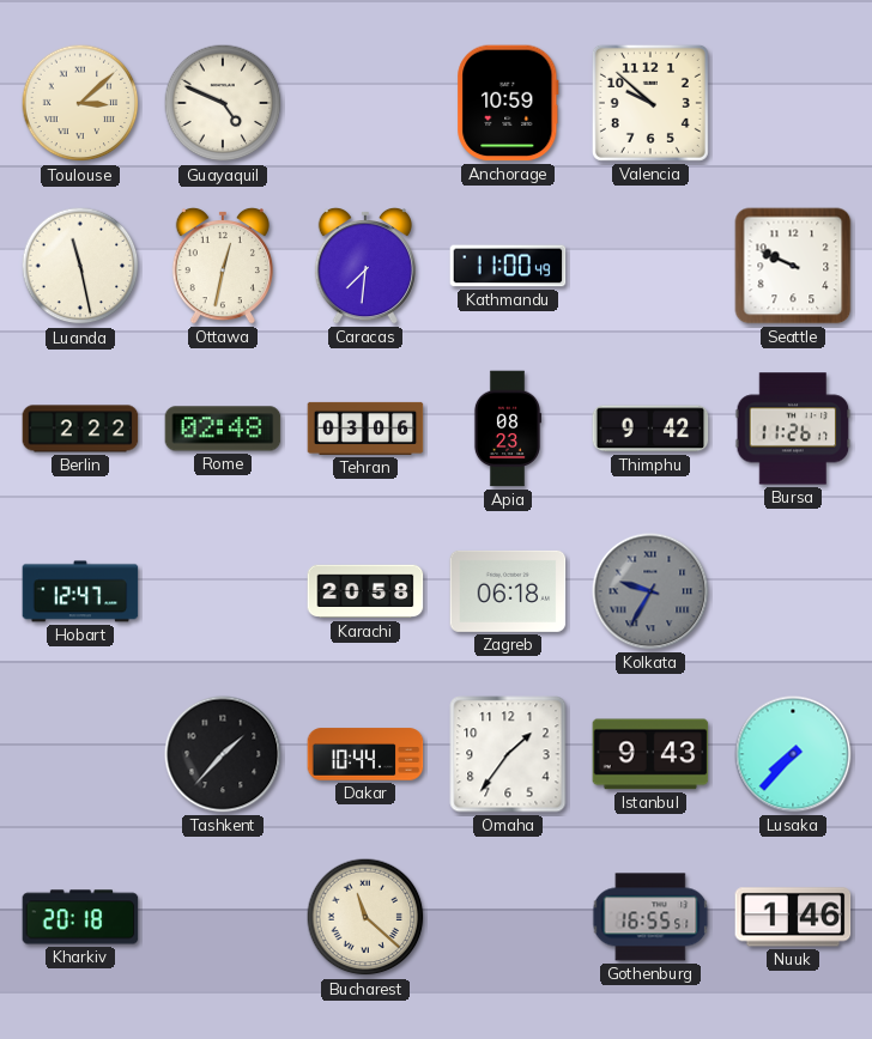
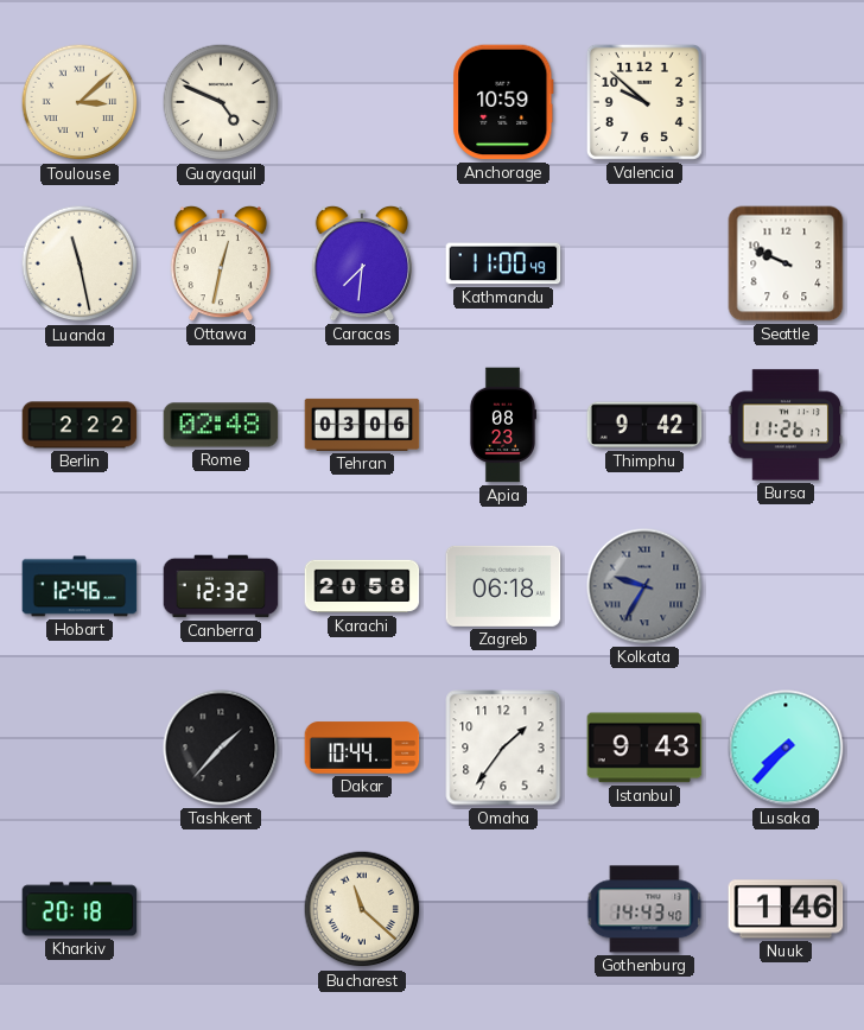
Hobart: 12:47 -> 12:46 (80, 586)
Canberra: none -> 12:32 (221, 586)
Gothenburg: 16:55 -> 14:43 (644, 909)
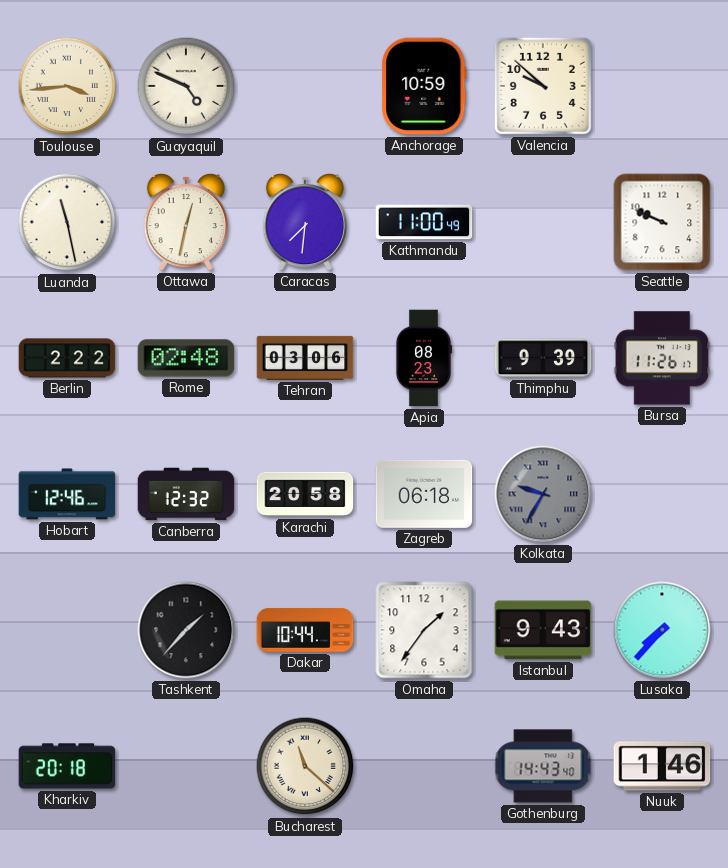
Toulouse: 3:08 -> 3:44 (67, 86)
Thimphu: 9:42 -> 9:39 (543, 358)
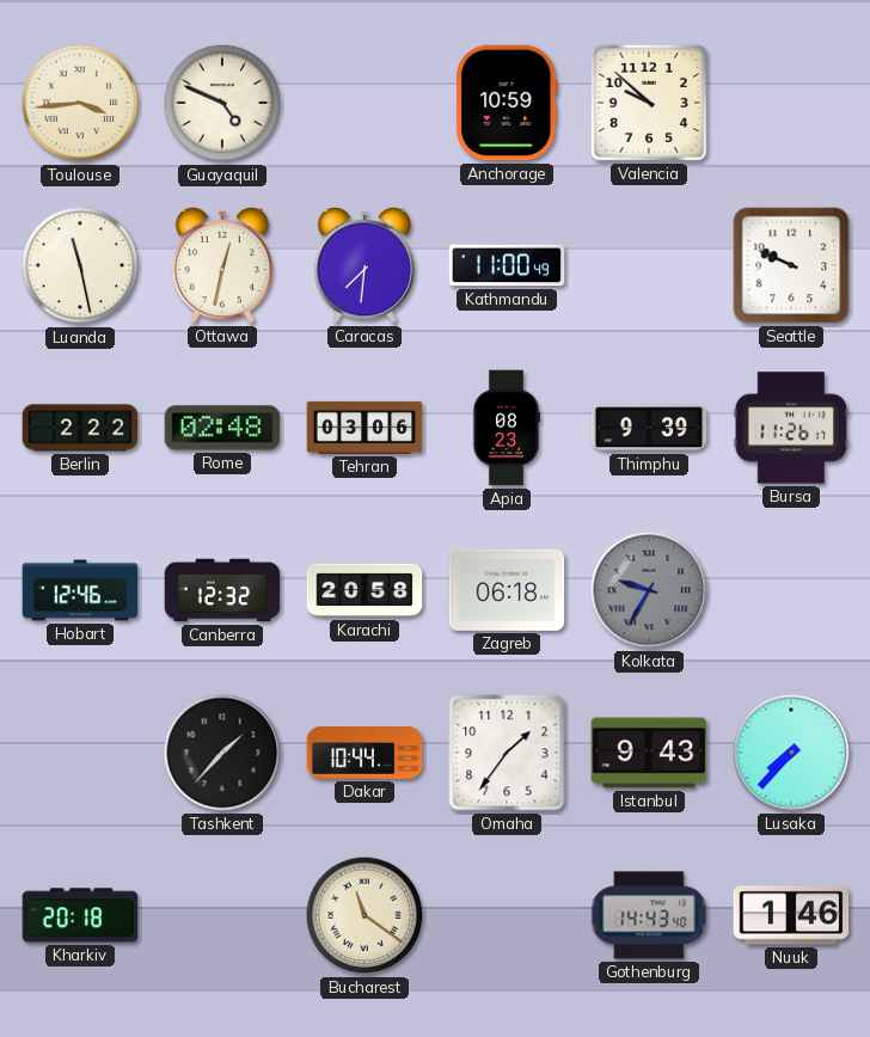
Bucharest: 11:22 -> 11:21 (364, 915)
